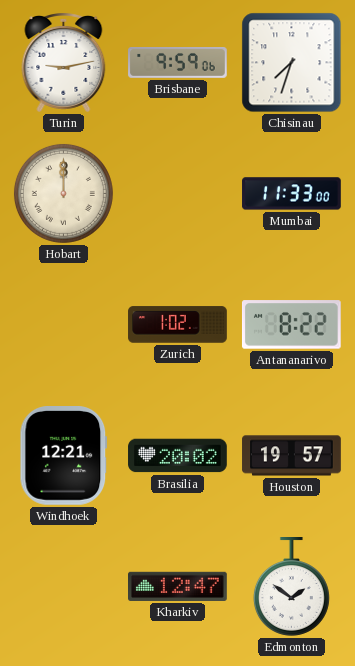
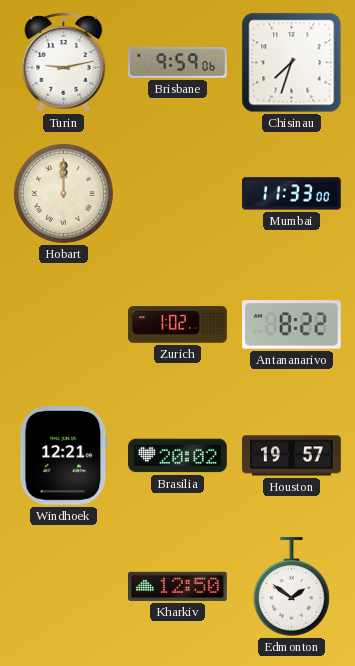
Kharkiv: 12:47 -> 12:50 (178, 586)
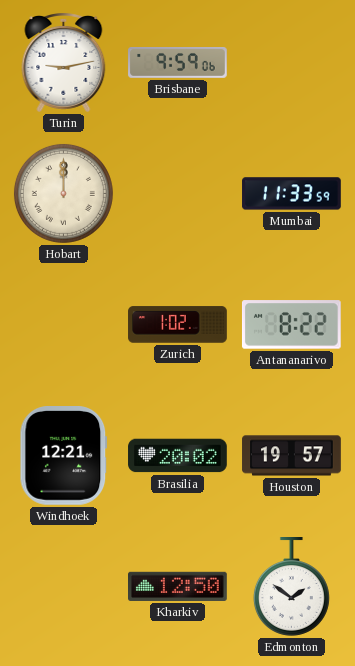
Chisinau: 7:33 -> none (292, 63)
Mumbai: 11:33:00 -> 11:33:59 (292, 194)
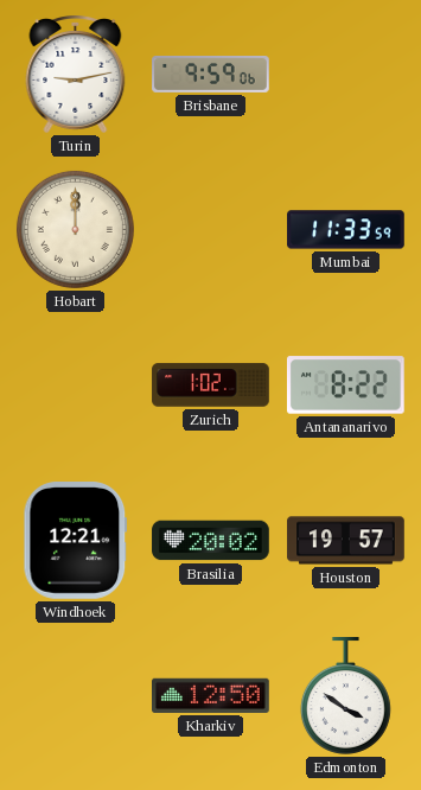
Edmonton: 1:51 -> 3:51 (345, 696)
